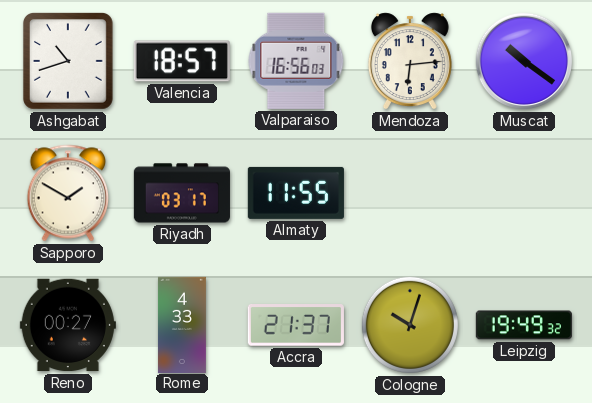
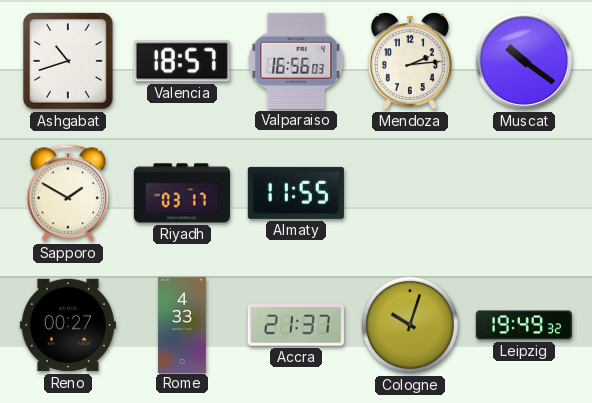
Mendoza: 6:14 -> 2:14 (410, 61)
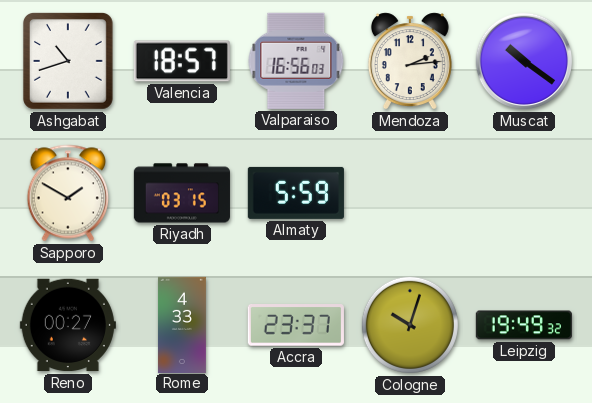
Riyadh: 03:17 -> 03:15 (182, 193)
Almaty: 11:55 -> 5:59 (296, 193)
Accra: 21:37 -> 23:37 (296, 326)
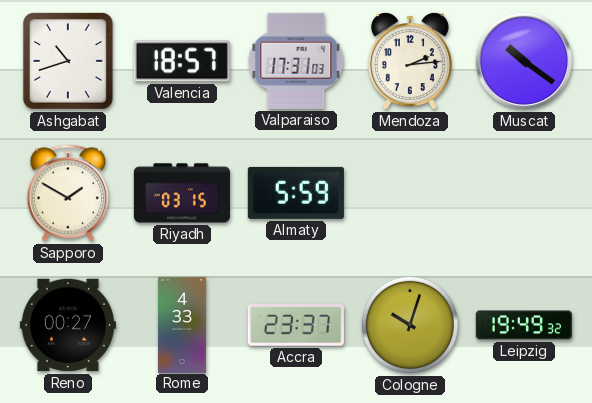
Valparaiso: 16:56 -> 17:31 (296, 61)
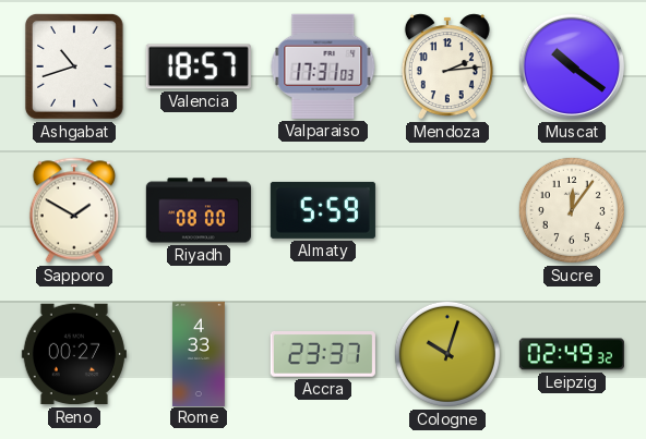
Riyadh: 03:15 -> 08:00 (199, 210)
Sucre: none -> 12:06 (572, 210)
Leipzig: 19:49 -> 02:49 (572, 354)
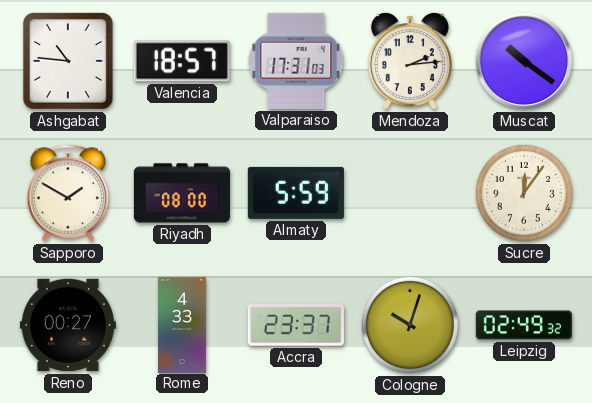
Ashgabat: 10:42 -> 10:46 (68, 62)
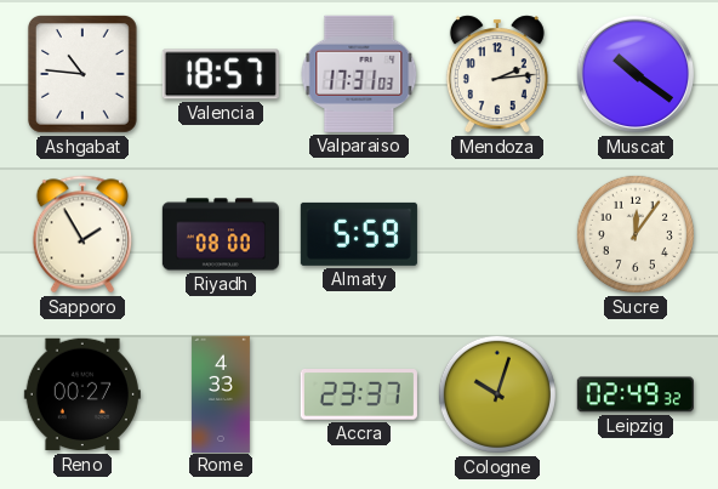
Sapporo: 1:50 -> 1:55 (82, 234)
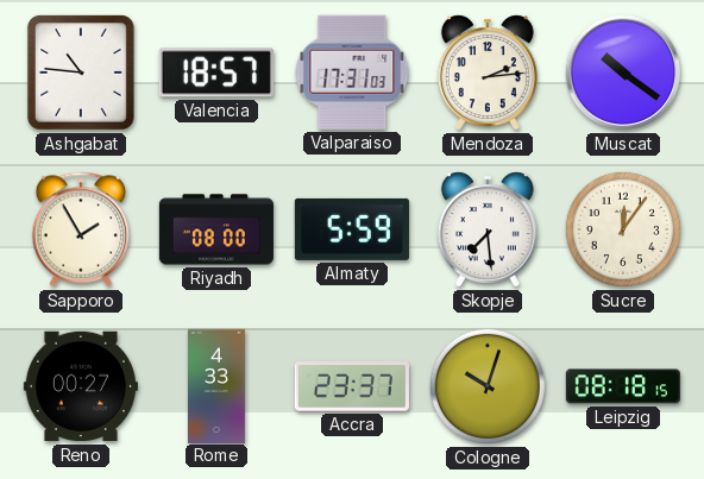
Skopje: none -> 7:29 (488, 229)
Leipzig: 02:49 -> 08:18 (623, 386)
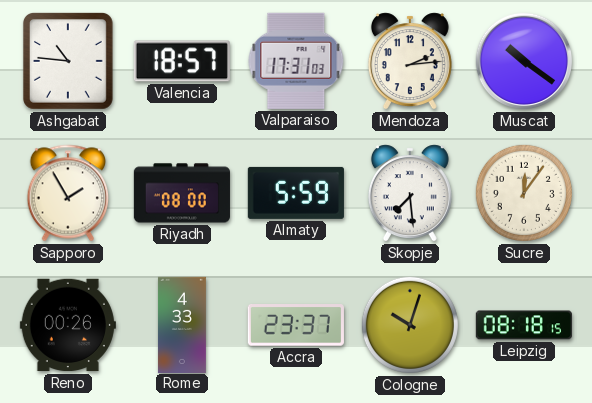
Reno: 00:27 -> 00:26 (68, 325)
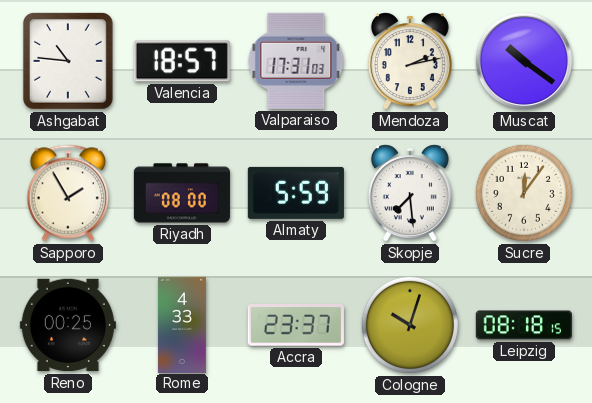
Mendoza: 2:14 -> 2:13 (410, 61)
Reno: 00:26 -> 00:25 (68, 325)
